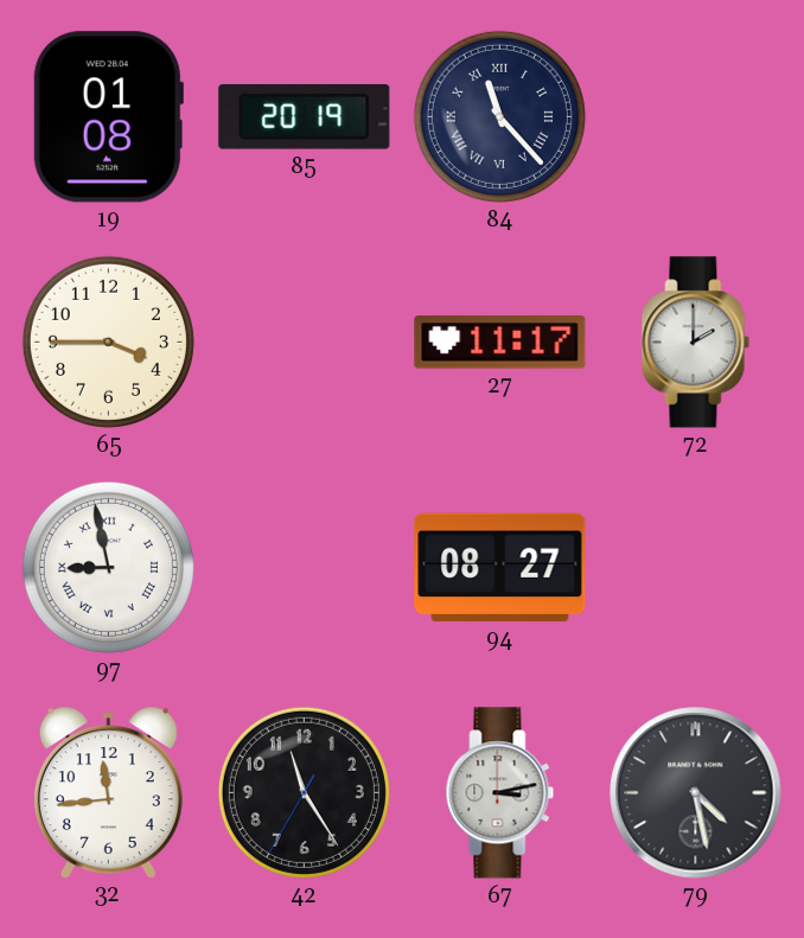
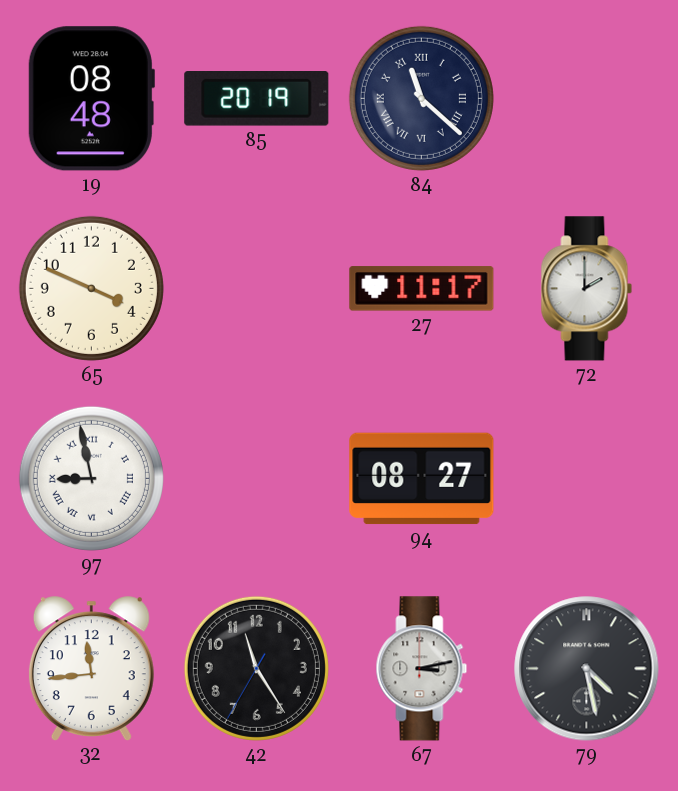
19: 01:08 -> 08:48 (91, 99)
84: 11:23 -> 11:22 (421, 98)
65: 3:45 -> 3:49 (91, 288)
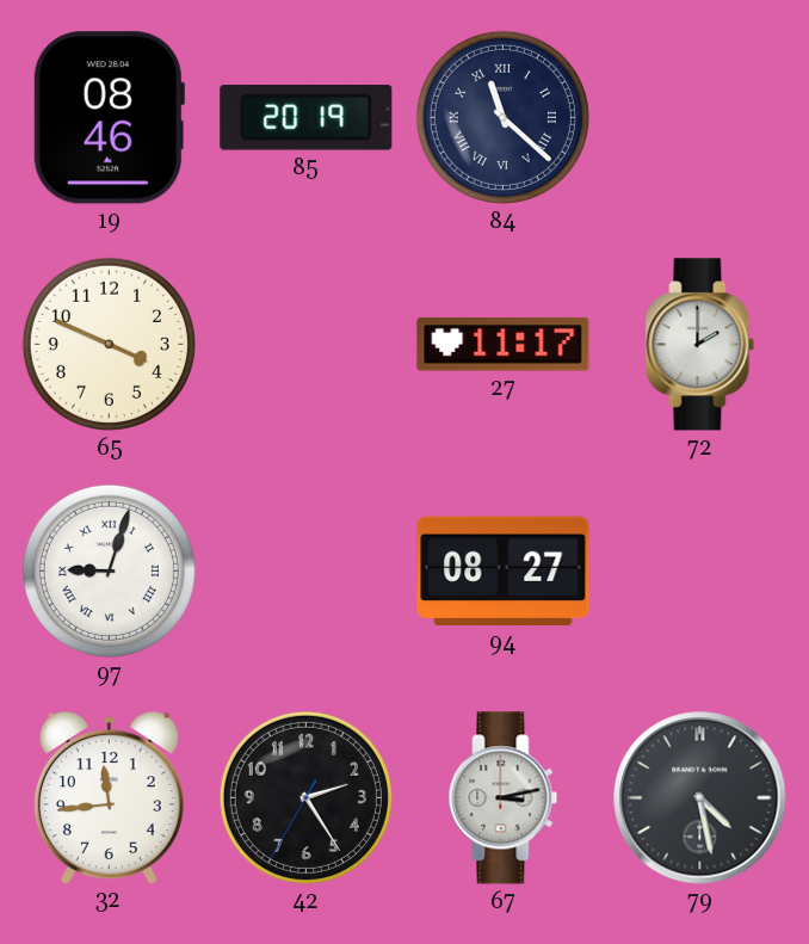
19: 08:48 -> 08:46 (109, 118)
97: 8:58 -> 9:03 (109, 570)
42: 11:24 -> 2:24 (305, 797)
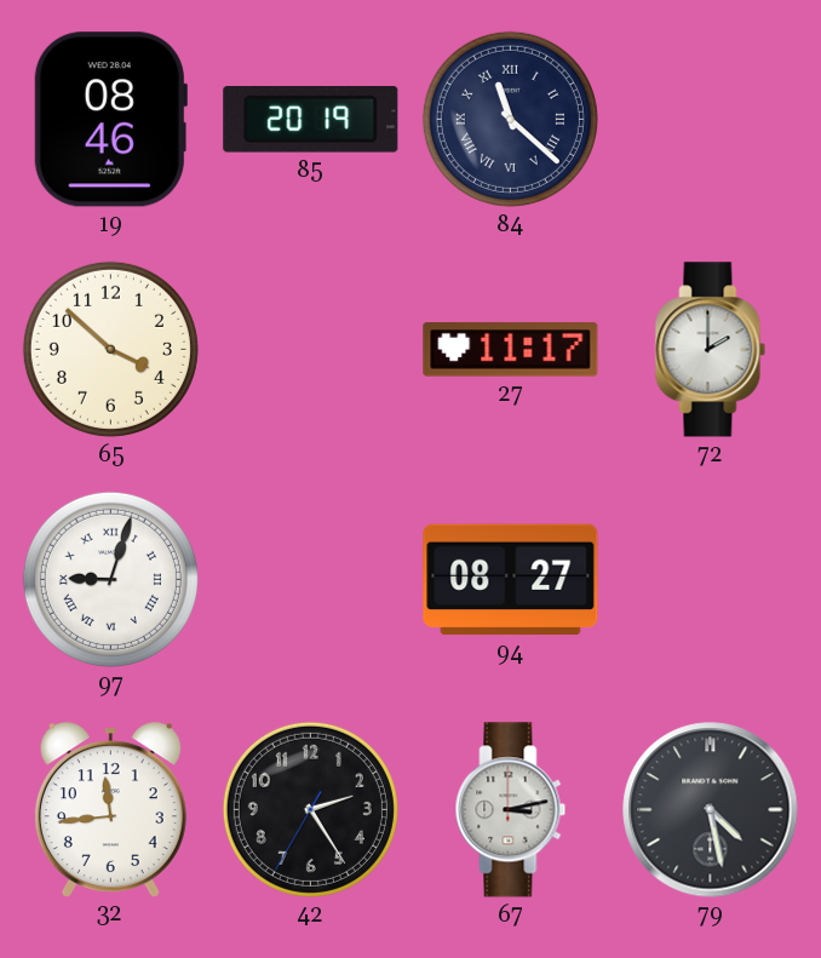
65: 3:49 -> 3:52 (110, 349)
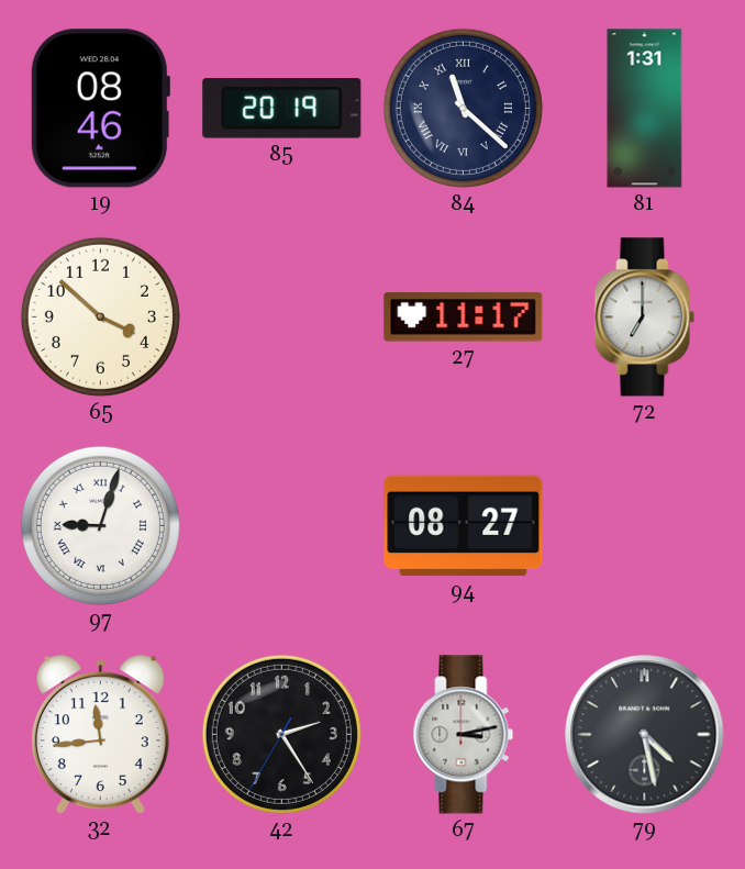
81: none -> 1:31 (645, 109)
72: 2:00 -> 7:00 (645, 317)
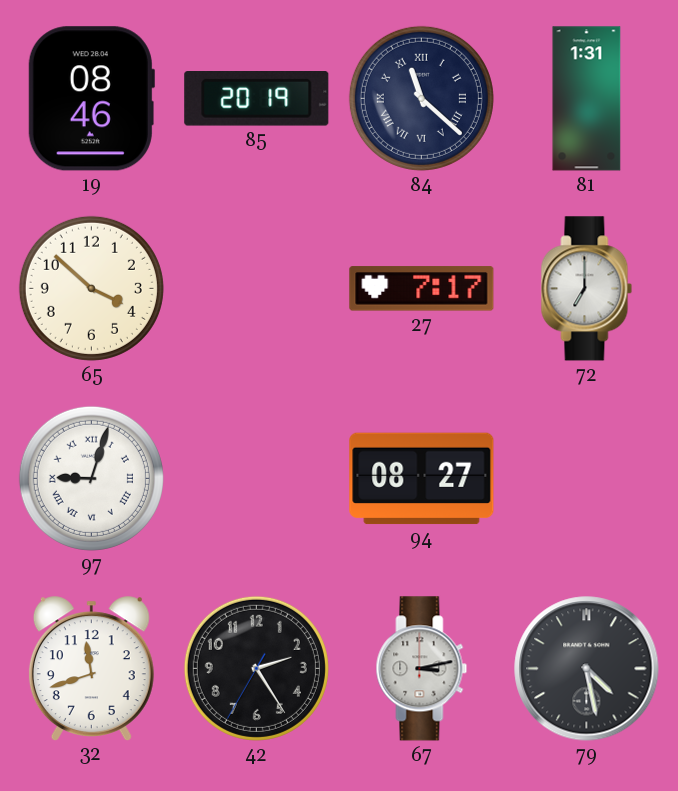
27: 11:17 -> 7:17 (422, 289)
32: 11:44 -> 11:42 (91, 668)
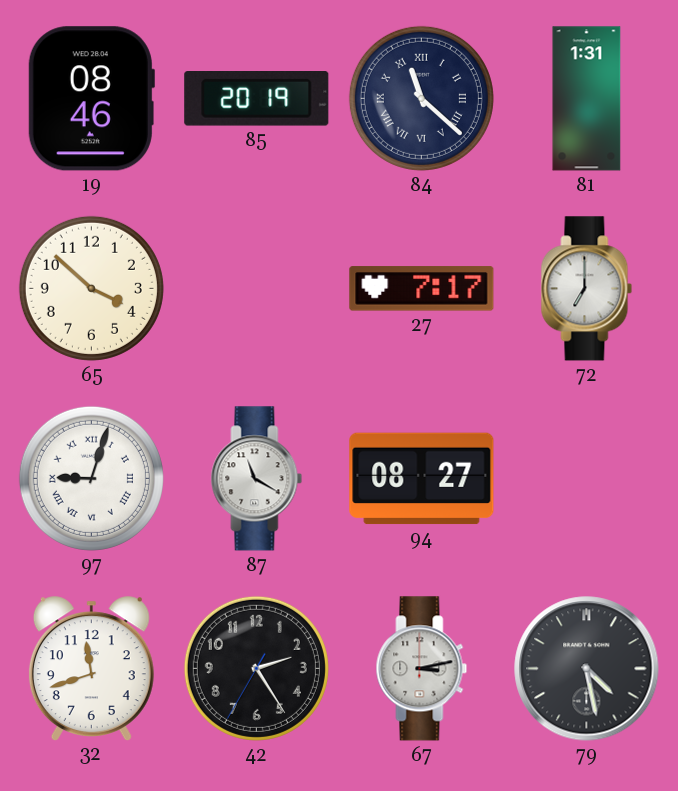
87: none -> 11:20 (257, 479)
